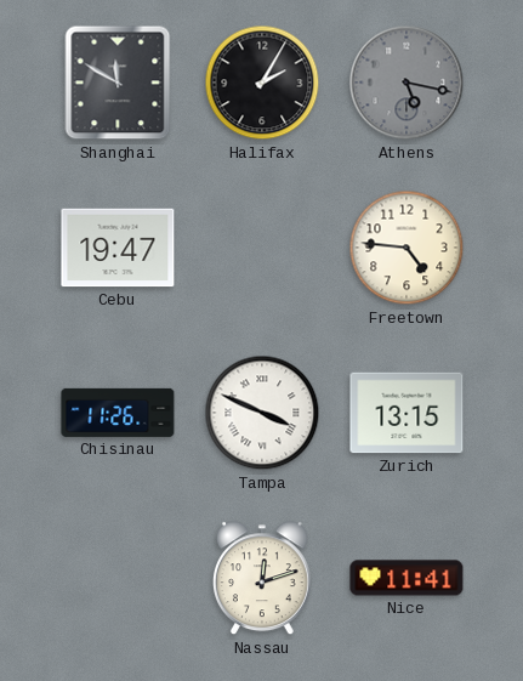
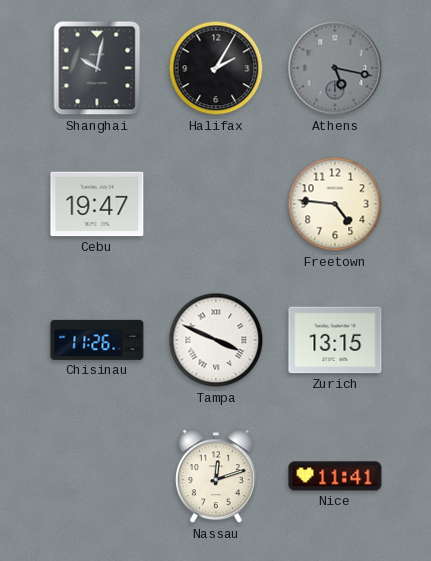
Shanghai: 11:50 -> 10:02 (97, 68)
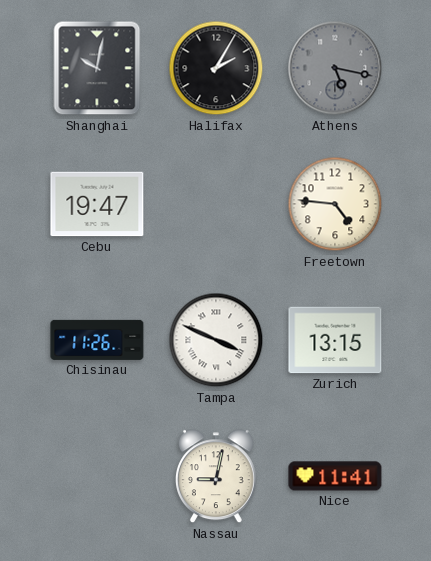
Nassau: 12:12 -> 9:02 (216, 477)
